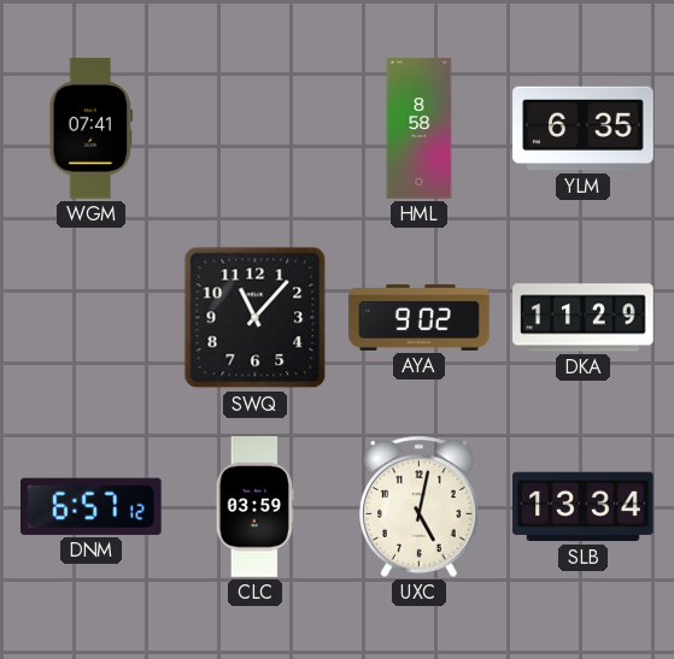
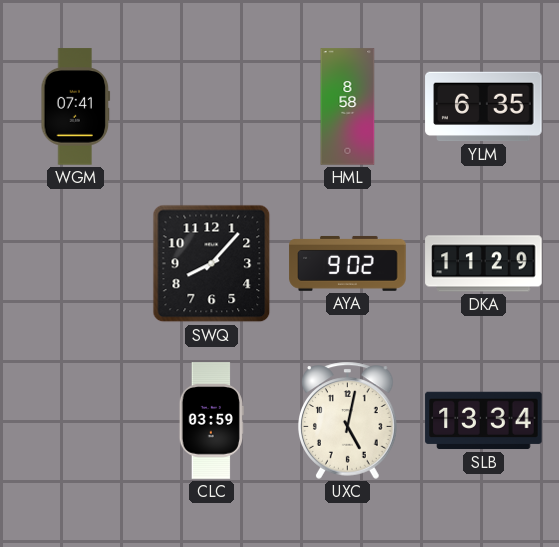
SWQ: 11:07 -> 8:07 (212, 264)
DNM: 6:57 -> none (92, 506)
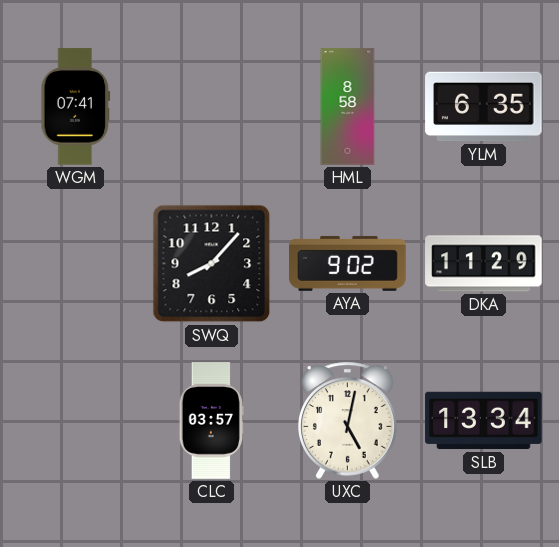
CLC: 03:59 -> 03:57 (211, 421)
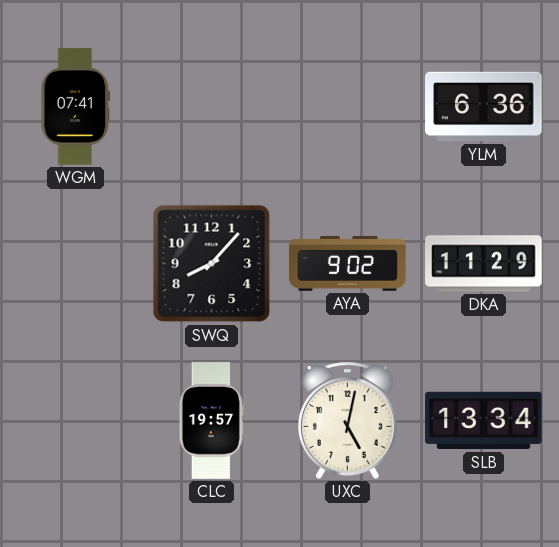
HML: 8:58 -> none (348, 107)
YLM: 6:35 -> 6:36 (484, 107)
CLC: 03:57 -> 19:57 (211, 421)
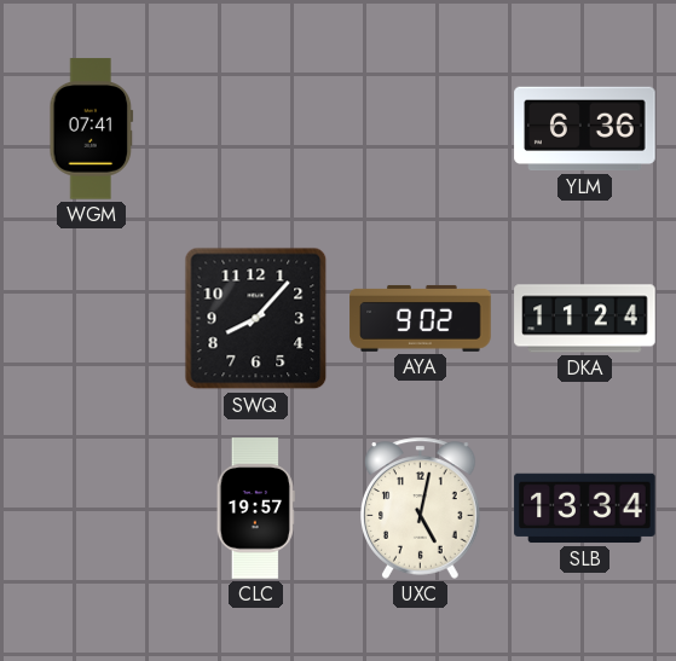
DKA: 11:29 -> 11:24 (585, 319)
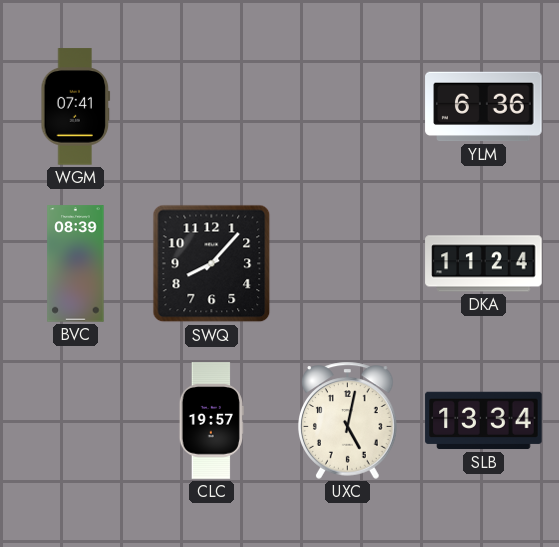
BVC: none -> 08:39 (76, 264)
AYA: 9:02 -> none (421, 318)
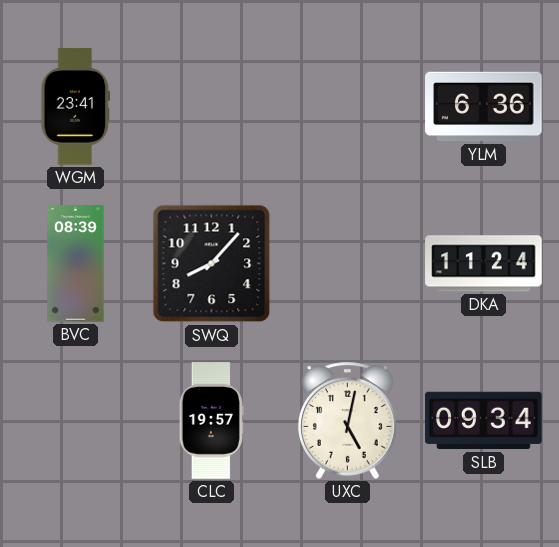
WGM: 07:41 -> 23:41 (76, 107)
SLB: 13:34 -> 09:34 (484, 421)
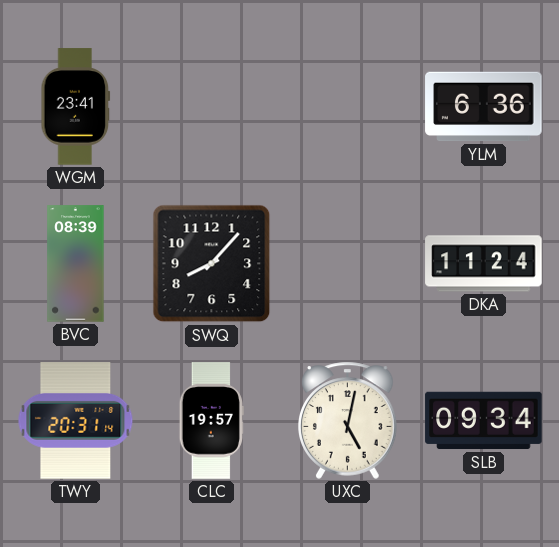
TWY: none -> 20:31 (76, 421)
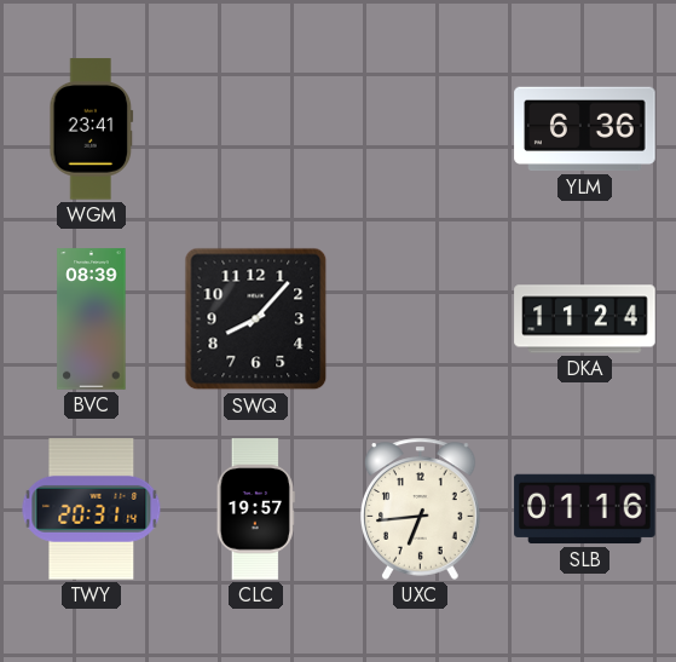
UXC: 5:02 -> 6:44 (421, 508)
SLB: 09:34 -> 01:16 (585, 510)
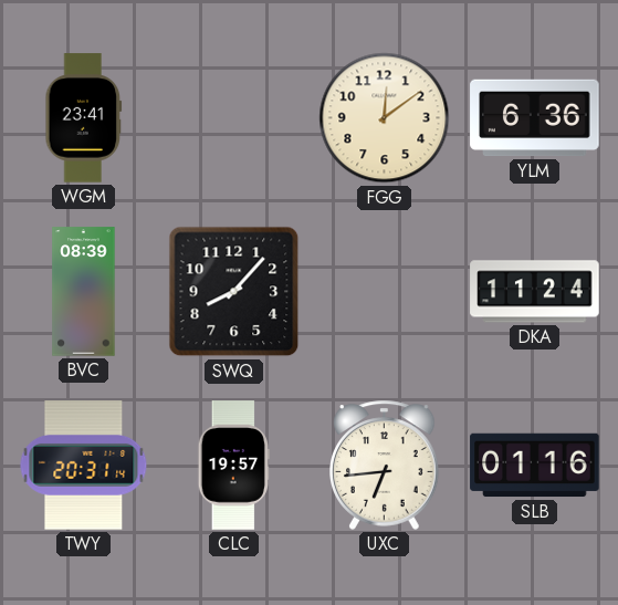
FGG: none -> 12:09 (385, 118)
